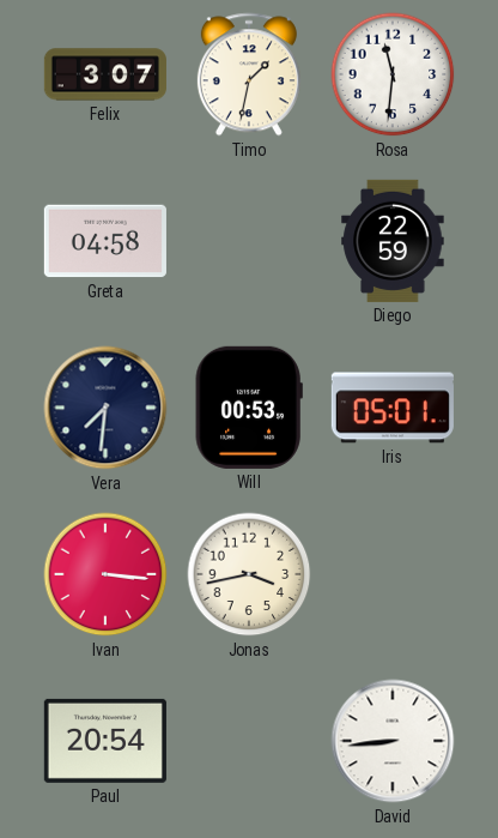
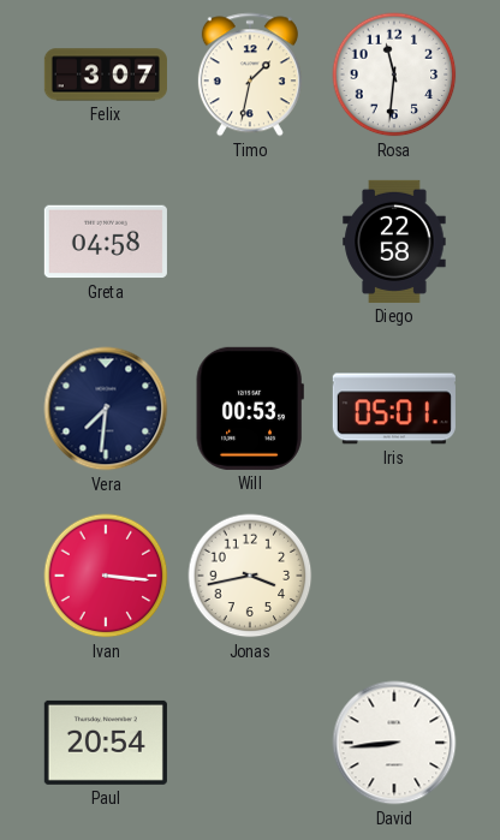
Diego: 22:59 -> 22:58 (394, 242)
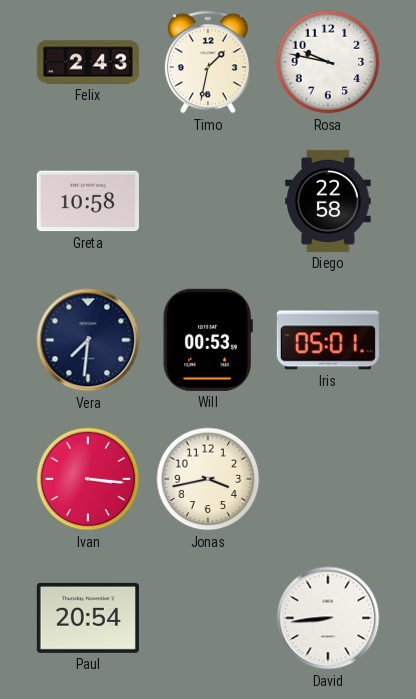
Felix: 3:07 -> 2:43 (88, 62)
Rosa: 11:31 -> 9:47 (328, 62)
Greta: 04:58 -> 10:58 (88, 201)
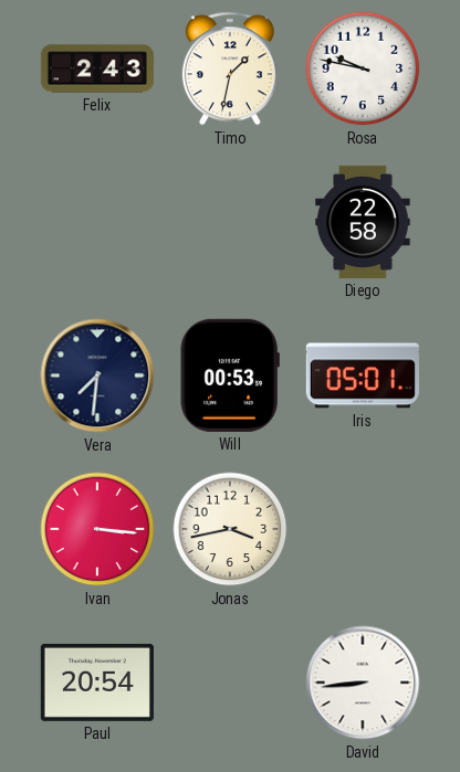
Greta: 10:58 -> none (88, 201)
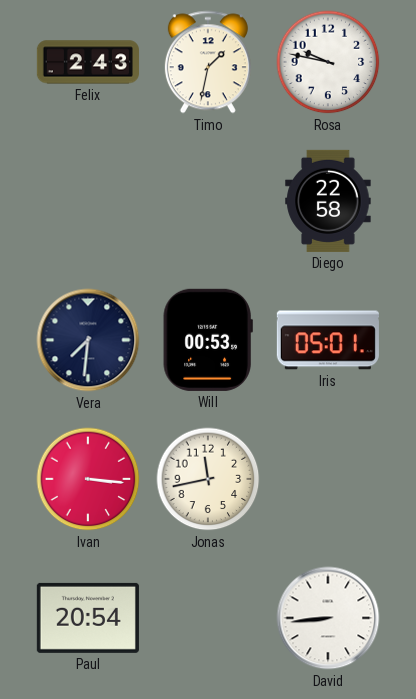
Jonas: 3:43 -> 11:43 (208, 479)
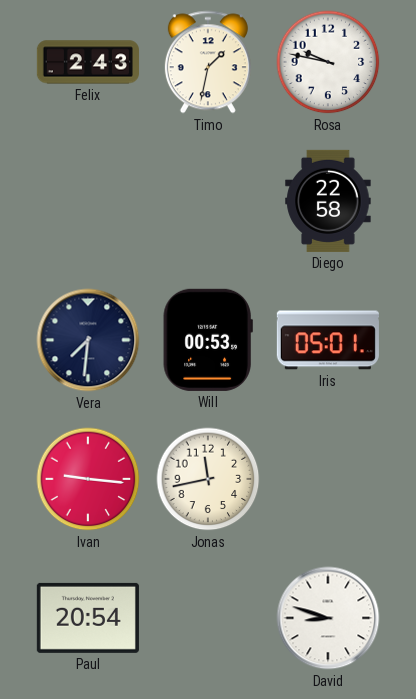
Ivan: 3:16 -> 9:16 (88, 479)
David: 8:44 -> 8:48 (328, 618)
